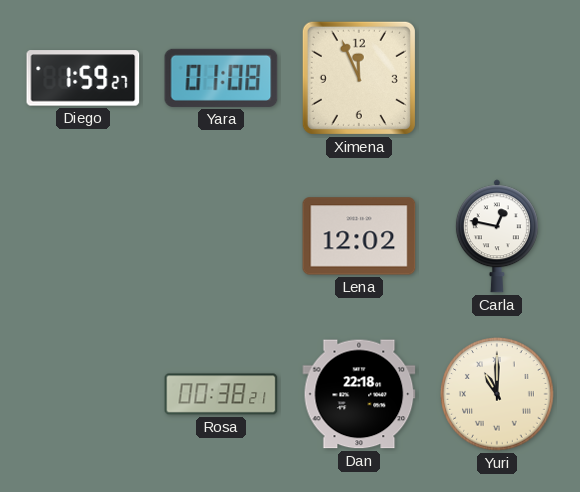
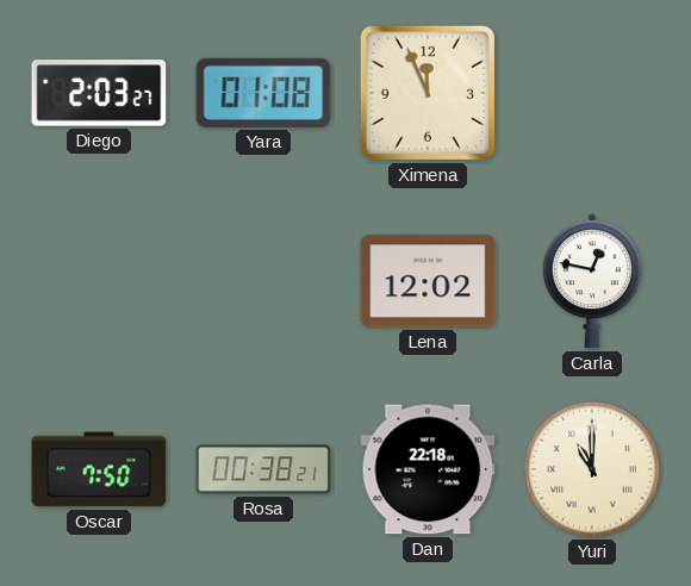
Diego: 1:59 -> 2:03 (99, 93)
Oscar: none -> 7:50 (99, 469)
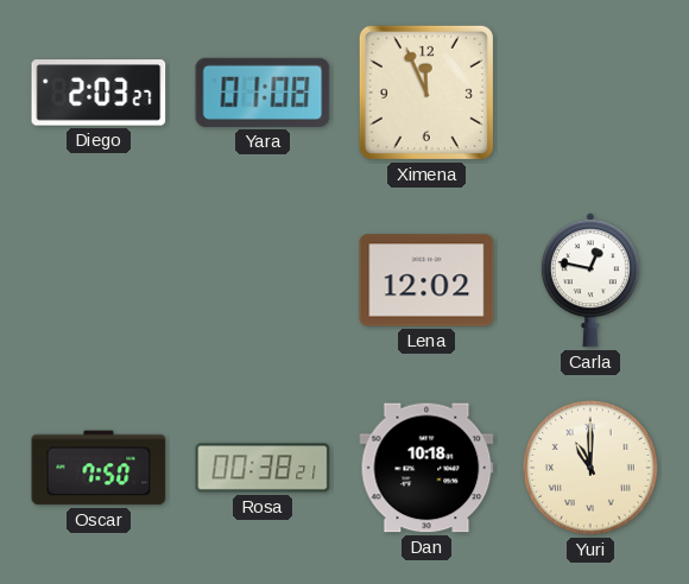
Dan: 22:18 -> 10:18 (426, 468)
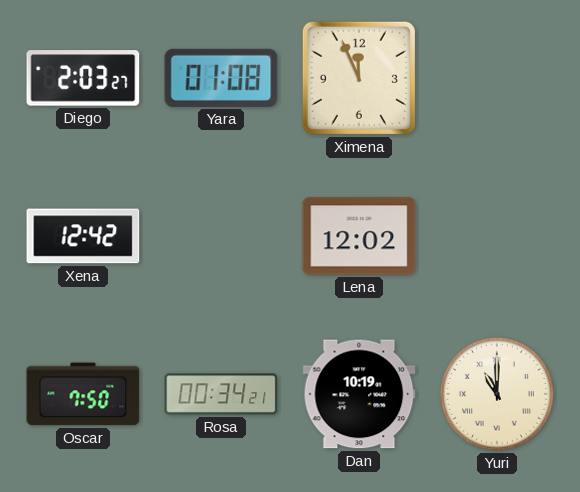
Xena: none -> 12:42 (83, 236)
Carla: 12:47 -> none (590, 280)
Rosa: 00:38 -> 00:34 (221, 394)
Dan: 10:18 -> 10:19 (359, 394)
